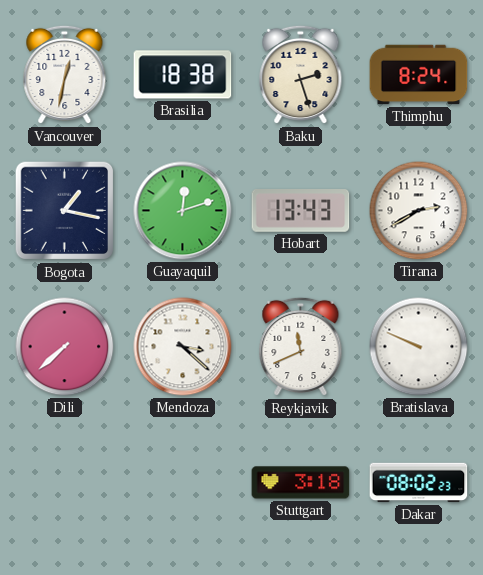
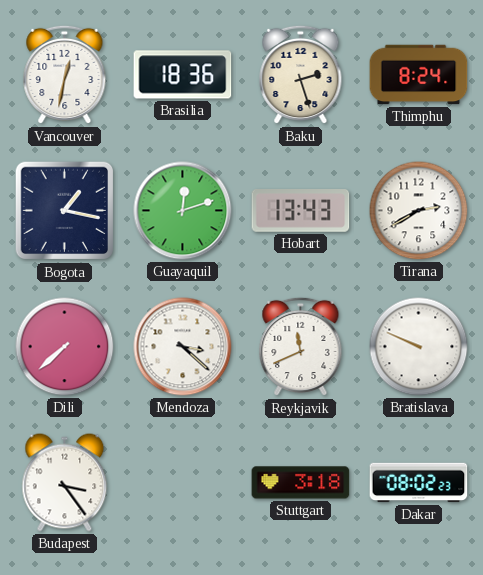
Brasilia: 18:38 -> 18:36 (183, 75)
Budapest: none -> 3:24 (65, 483)
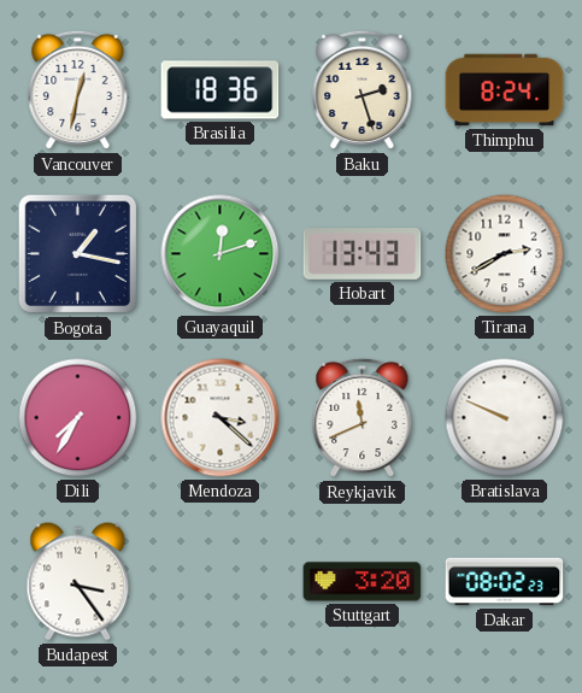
Dili: 7:38 -> 7:35 (78, 418)
Stuttgart: 3:18 -> 3:20 (363, 582)
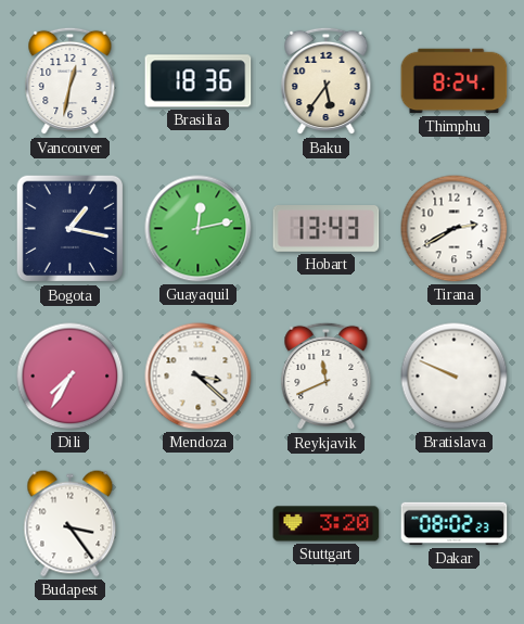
Baku: 2:27 -> 5:36 (327, 81)
Guayaquil: 12:12 -> 12:13 (199, 229)
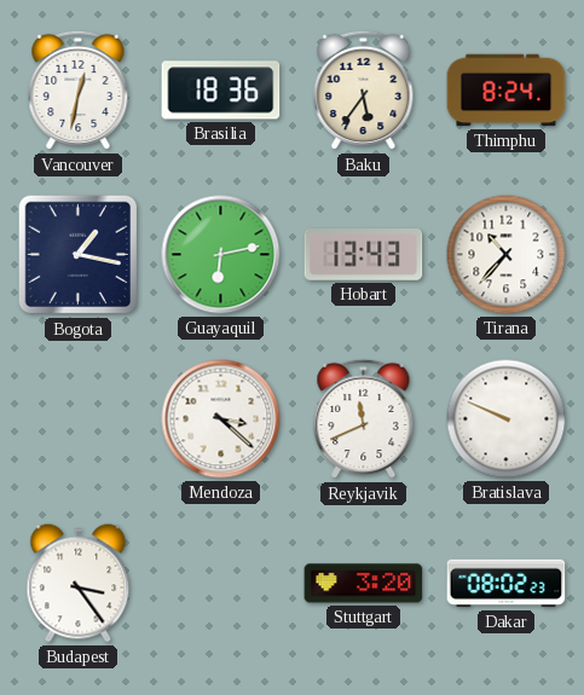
Guayaquil: 12:13 -> 6:13 (221, 255)
Tirana: 2:40 -> 10:37 (507, 255)
Dili: 7:35 -> none (71, 377)
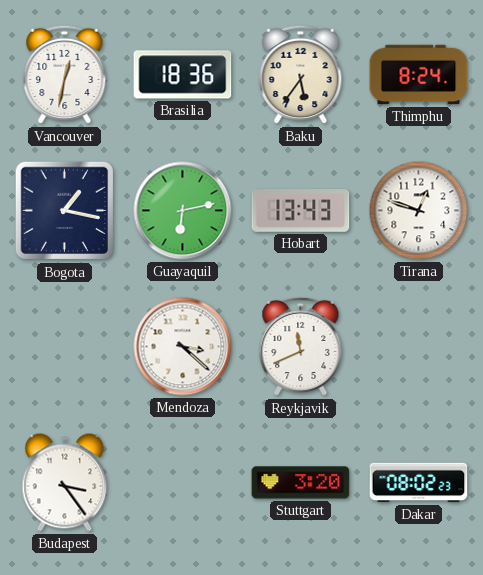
Tirana: 10:37 -> 12:48 (419, 211)
Bratislava: 9:49 -> none (507, 419)
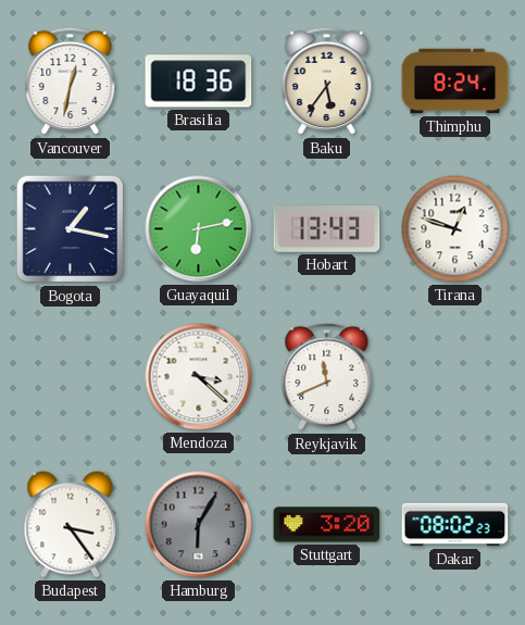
Hamburg: none -> 6:05 (199, 525)
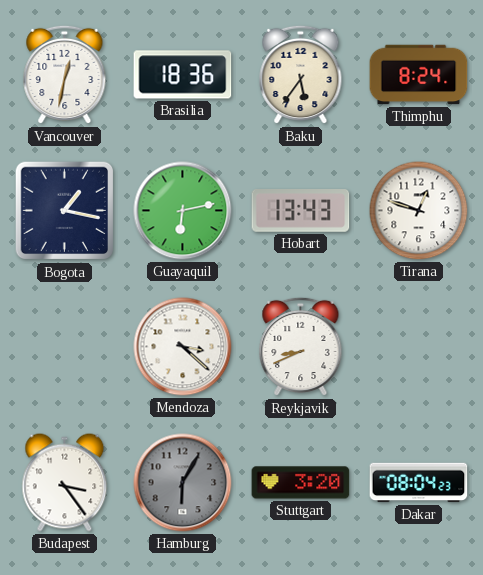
Reykjavik: 11:41 -> 8:41 (301, 347)
Dakar: 08:02 -> 08:04 (419, 483)
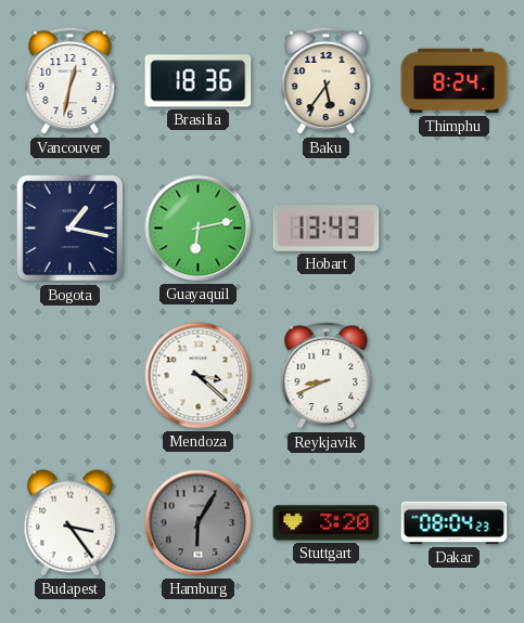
Tirana: 12:48 -> none (419, 211)
